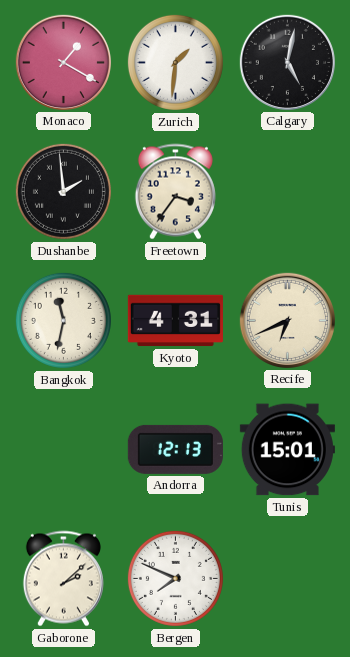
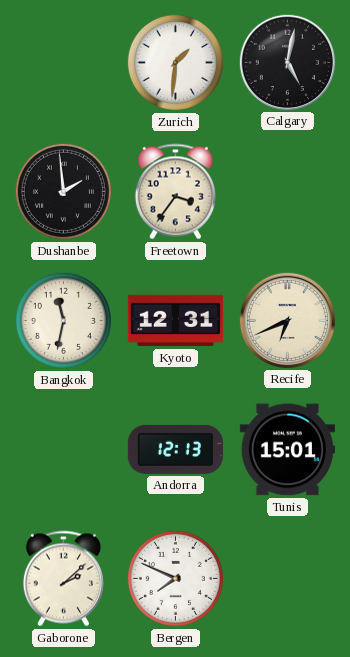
Monaco: 1:20 -> none (63, 62)
Kyoto: 4:31 -> 12:31 (175, 321)
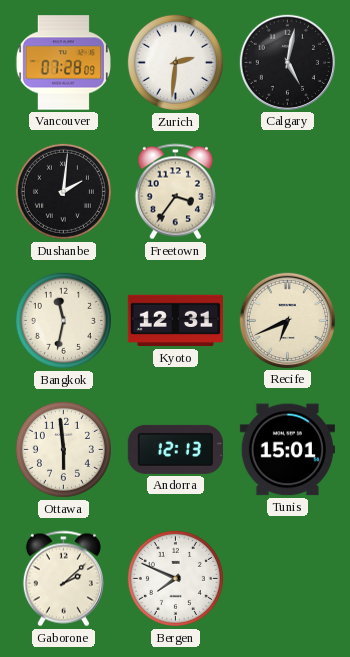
Vancouver: none -> 07:28 (63, 63)
Zurich: 1:31 -> 2:31 (175, 62)
Dushanbe: 1:59 -> 2:01 (63, 191)
Ottawa: none -> 5:59 (63, 449)
